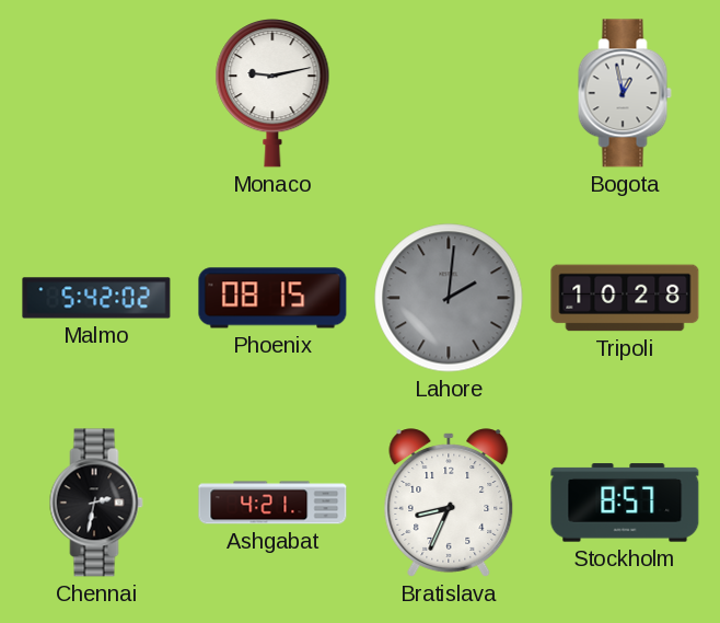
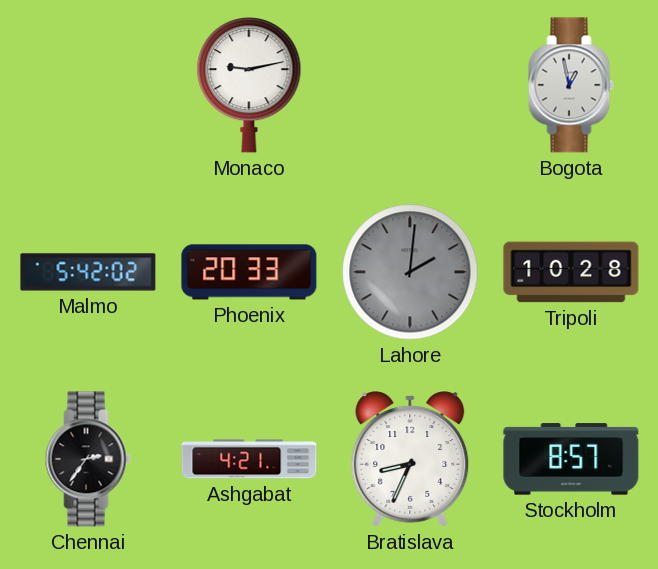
Phoenix: 08:15 -> 20:33 (249, 272)
Chennai: 2:32 -> 2:36 (88, 459)
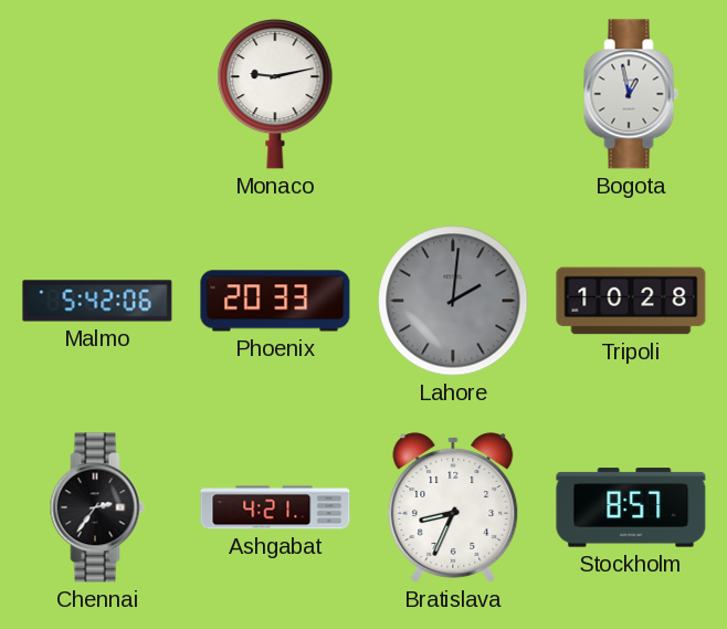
Malmo: 5:42:02 -> 5:42:06 (97, 301)
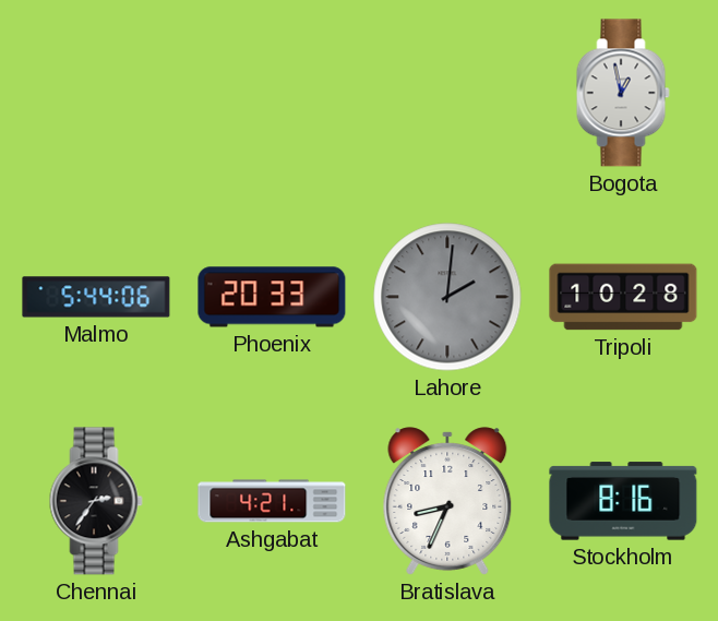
Monaco: 9:13 -> none (275, 95)
Malmo: 5:42 -> 5:44 (96, 297)
Stockholm: 8:57 -> 8:16 (623, 501)
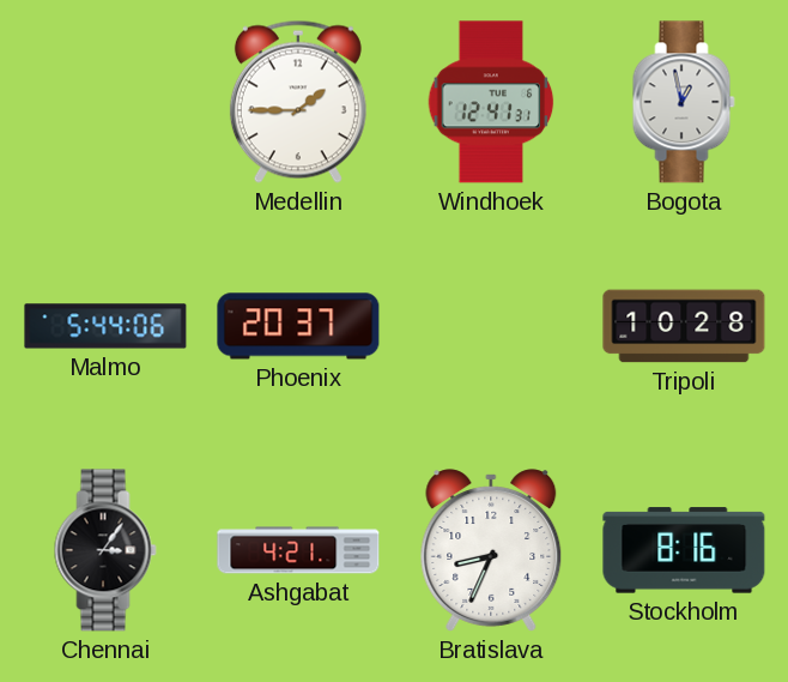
Medellin: none -> 1:45 (298, 102)
Windhoek: none -> 12:41 (491, 102)
Phoenix: 20:33 -> 20:37 (298, 326)
Lahore: 2:01 -> none (447, 297)
Chennai: 2:36 -> 3:06 (105, 550)
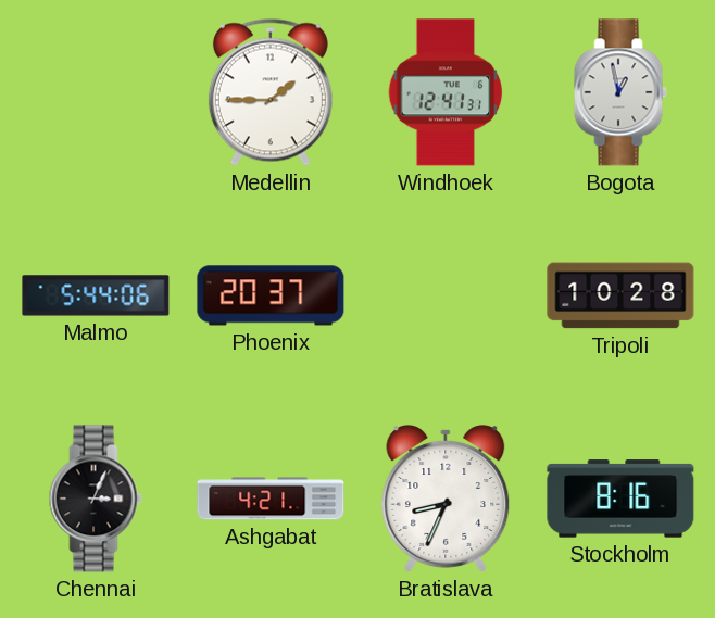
Chennai: 3:06 -> 3:04 (96, 499)
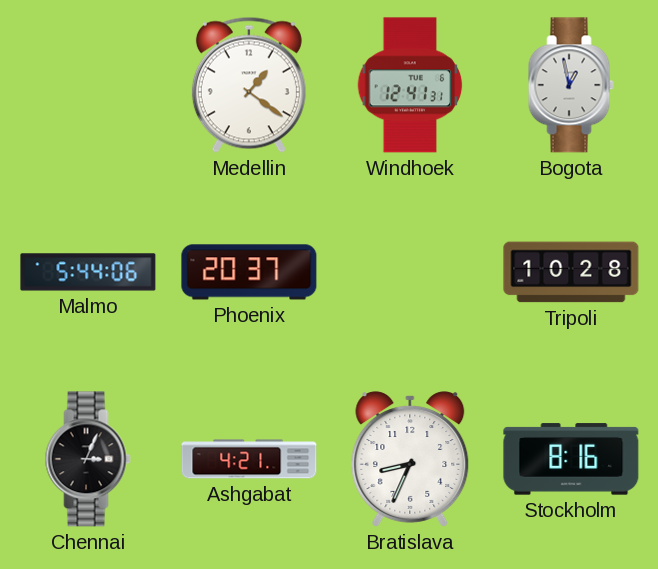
Medellin: 1:45 -> 1:21 (249, 85)
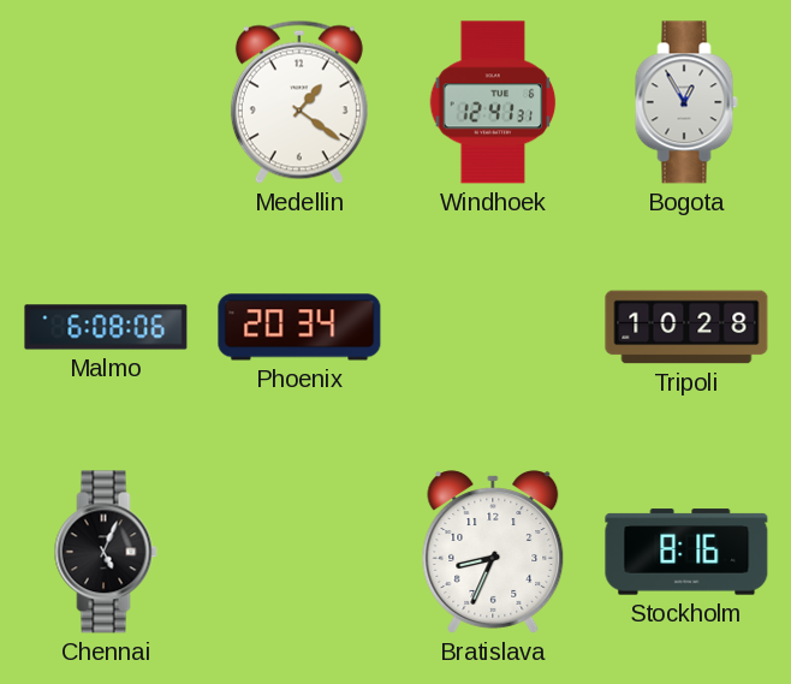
Bogota: 12:58 -> 12:55 (686, 102)
Malmo: 5:44 -> 6:08 (106, 327)
Phoenix: 20:37 -> 20:34 (299, 327)
Chennai: 3:04 -> 5:04 (106, 552)
Ashgabat: 4:21 -> none (249, 459)
